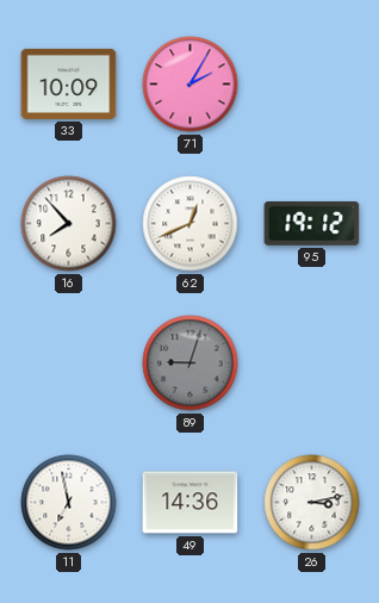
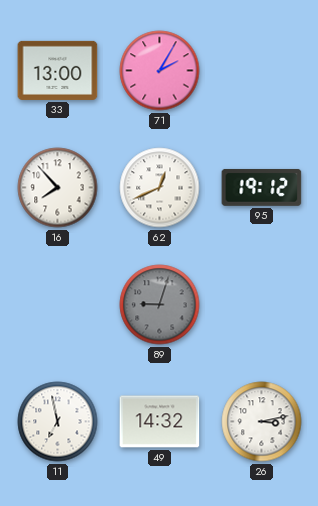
33: 10:09 -> 13:00 (58, 70)
49: 14:36 -> 14:32 (160, 422)
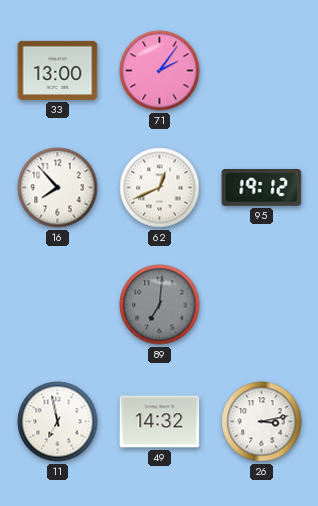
71: 2:05 -> 2:06 (160, 71)
89: 9:03 -> 7:01 (160, 305)
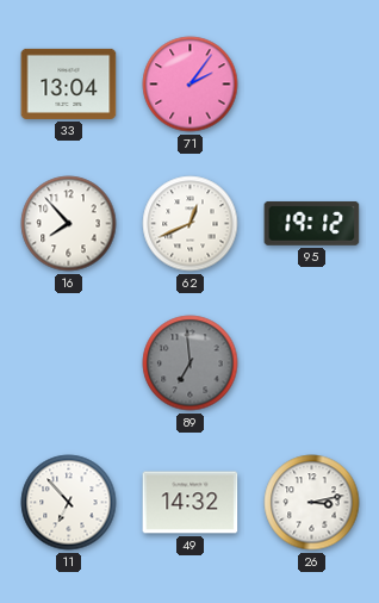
33: 13:00 -> 13:04 (69, 83)
89: 7:01 -> 6:59 (191, 363)
11: 6:58 -> 6:53 (69, 503)
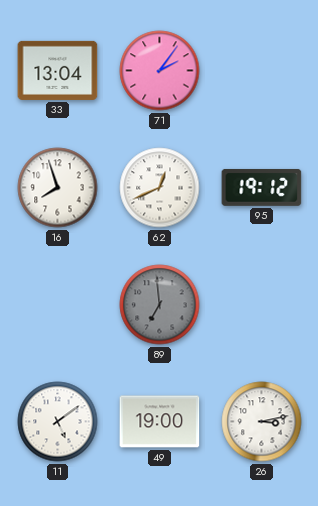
16: 7:53 -> 7:57 (58, 188)
11: 6:53 -> 5:09 (58, 422)
49: 14:32 -> 19:00 (160, 422)
